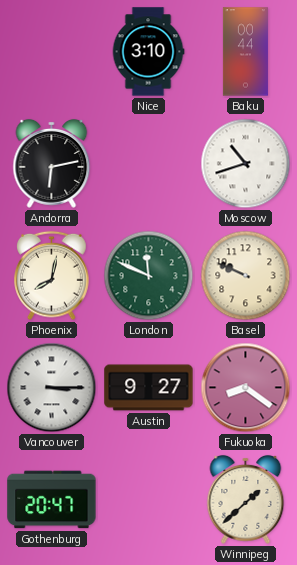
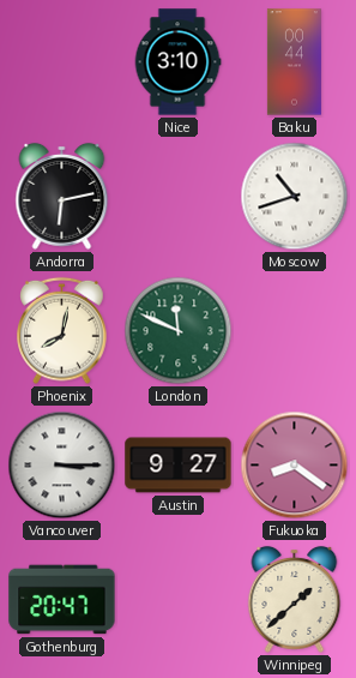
Basel: 9:49 -> none (246, 276)
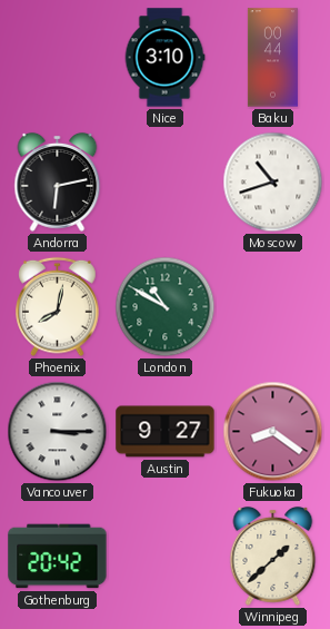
London: 11:49 -> 10:50 (166, 307)
Gothenburg: 20:47 -> 20:42 (58, 557)
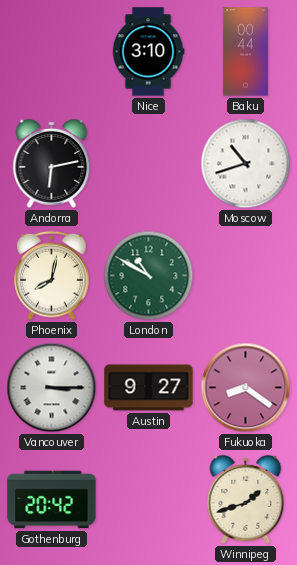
Winnipeg: 1:38 -> 1:42 (246, 499)
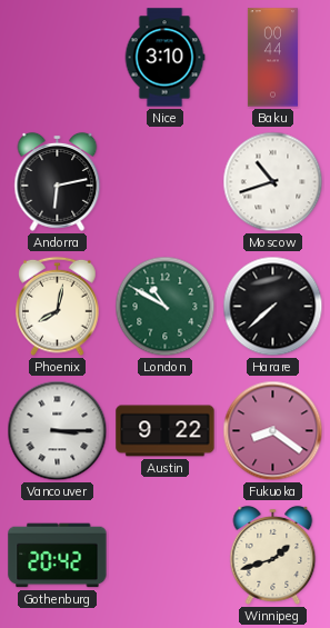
Harare: none -> 7:38 (273, 307)
Austin: 9:27 -> 9:22 (166, 431)
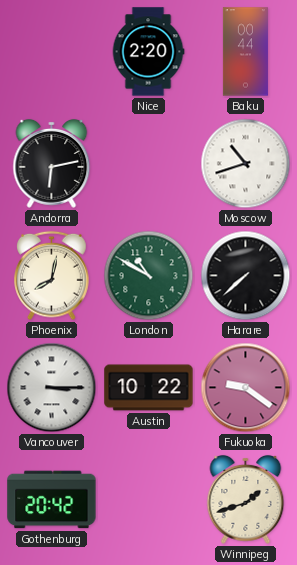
Nice: 3:10 -> 2:20 (148, 52)
Austin: 9:22 -> 10:22 (149, 388)
Fukuoka: 8:21 -> 9:21 (246, 388)
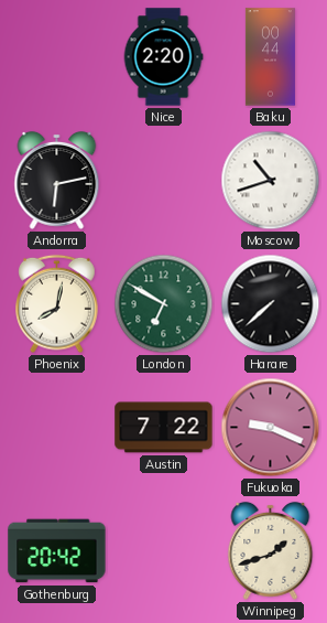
London: 10:50 -> 6:50 (164, 304)
Vancouver: 3:15 -> none (52, 388)
Austin: 10:22 -> 7:22 (164, 428)
Fukuoka: 9:21 -> 9:19 (271, 428)
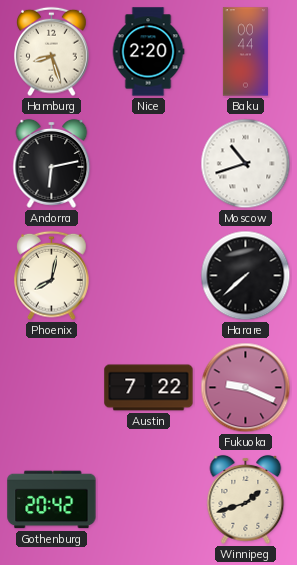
Hamburg: none -> 8:27 (52, 52)
London: 6:50 -> none (164, 304)
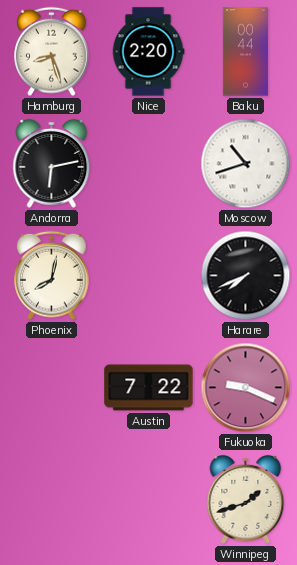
Harare: 7:38 -> 7:41 (246, 276)
Gothenburg: 20:42 -> none (52, 500)
